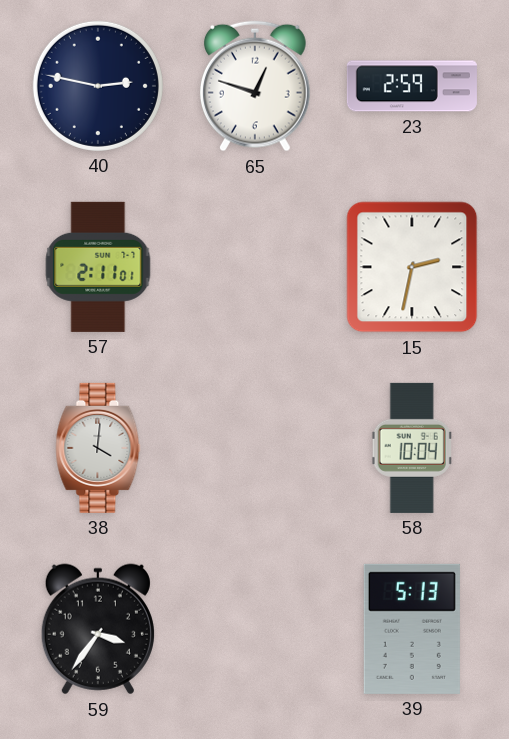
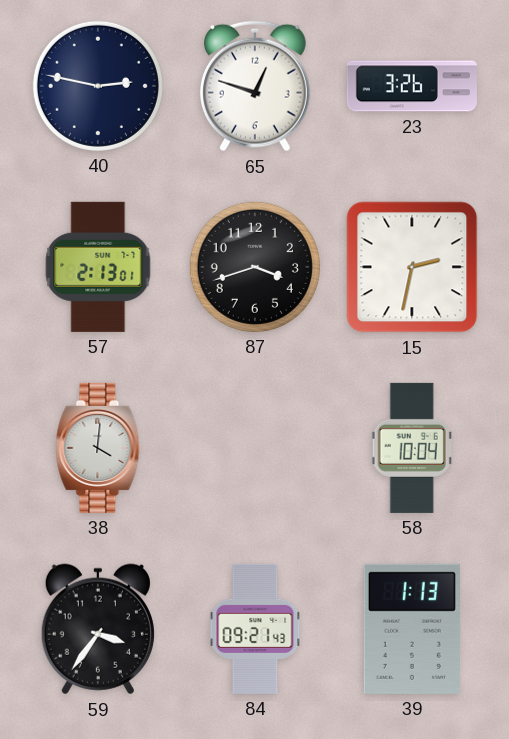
23: 2:59 -> 3:26 (412, 86)
57: 2:11 -> 2:13 (98, 267)
87: none -> 3:42 (255, 267)
84: none -> 09:21 (255, 629)
39: 5:13 -> 1:13 (412, 629)
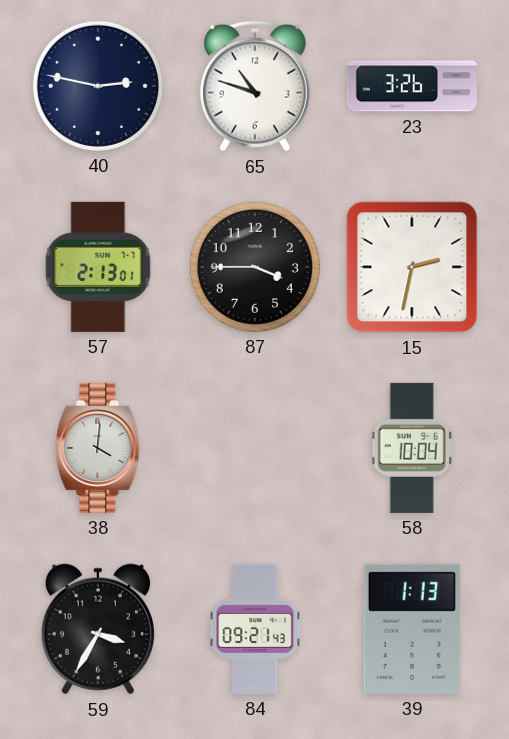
65: 12:48 -> 10:48 (255, 86)
87: 3:42 -> 3:45 (255, 267)
59: 3:36 -> 3:35 (98, 629)
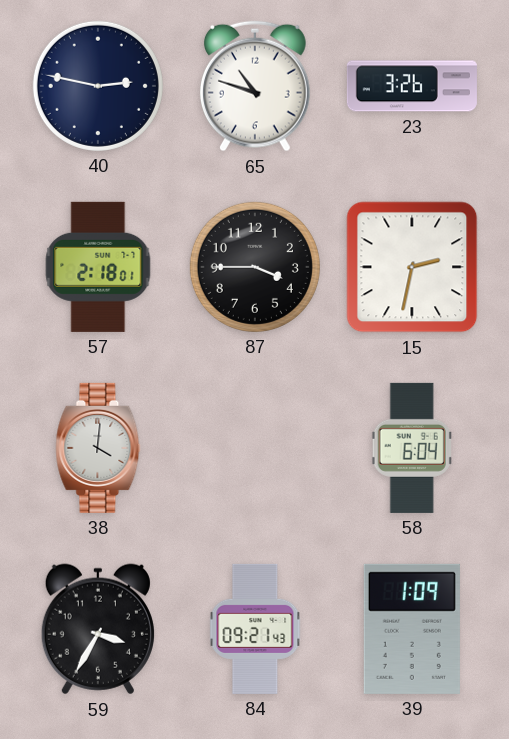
57: 2:13 -> 2:18 (98, 267)
58: 10:04 -> 6:04 (412, 448)
39: 1:13 -> 1:09 (412, 629)
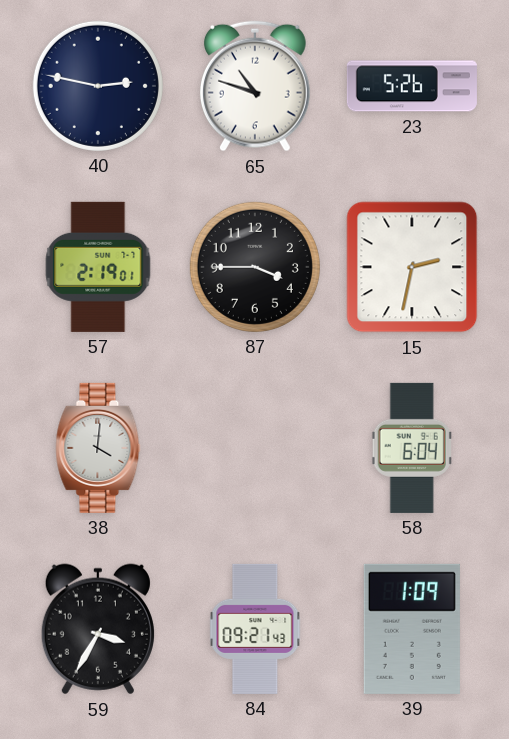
23: 3:26 -> 5:26 (412, 86)
57: 2:18 -> 2:19 (98, 267)
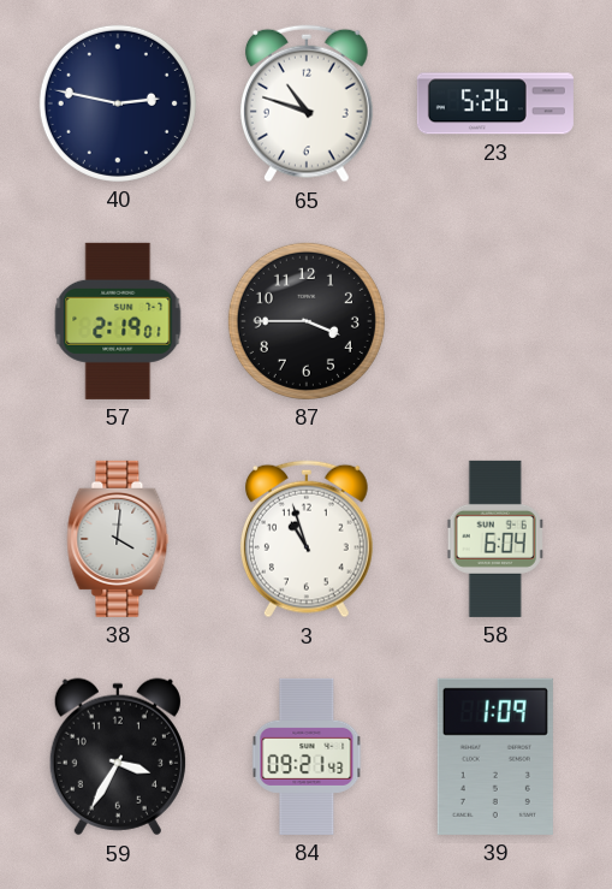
15: 2:32 -> none (412, 267)
3: none -> 10:57 (307, 539)
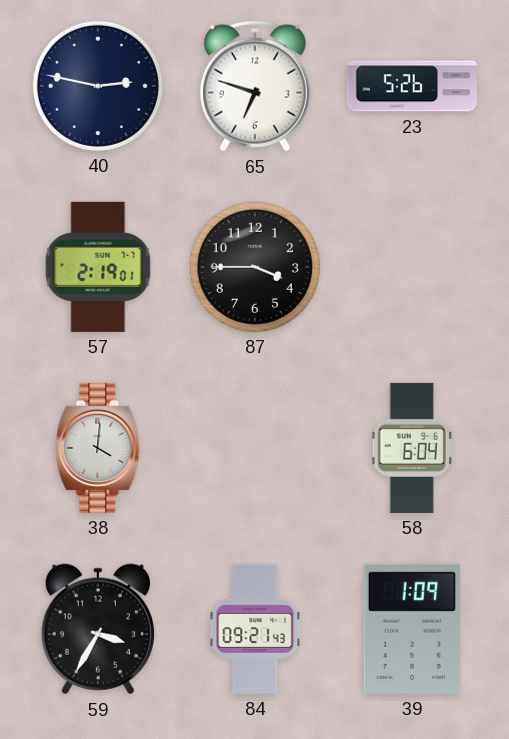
65: 10:48 -> 6:48 (255, 86)
3: 10:57 -> none (307, 539)
